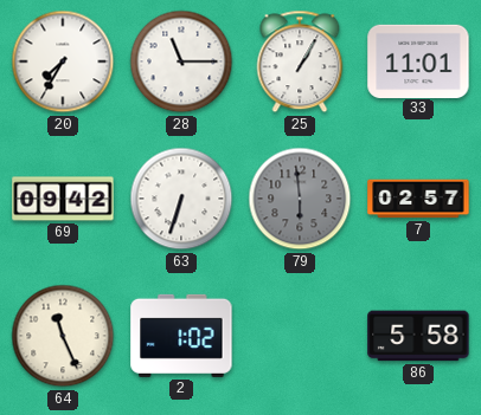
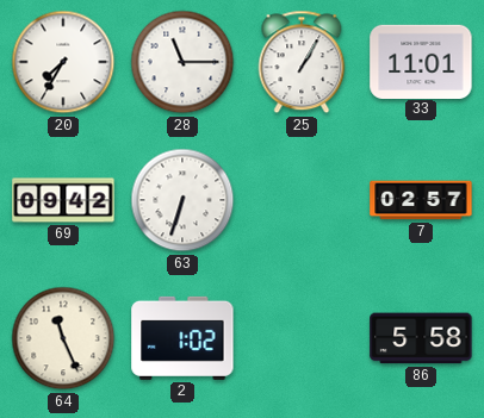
79: 5:59 -> none (300, 199)
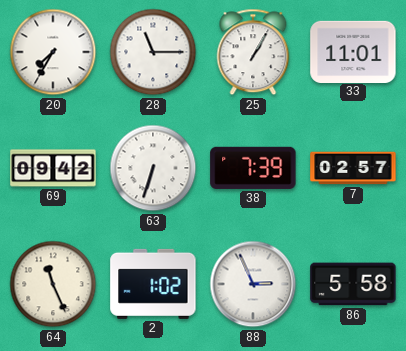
38: none -> 7:39 (253, 168)
88: none -> 2:56 (253, 284)
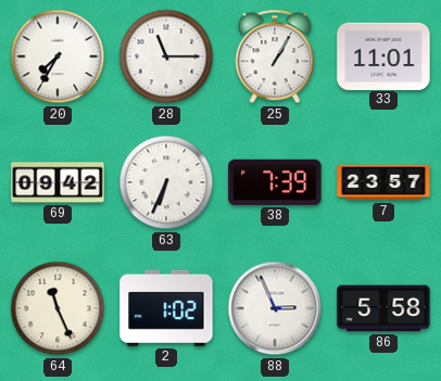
63: 6:33 -> 6:34 (166, 182)
7: 02:57 -> 23:57 (383, 182)
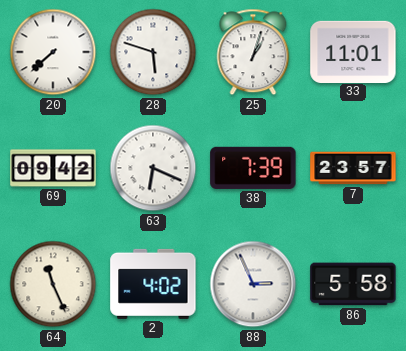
20: 7:35 -> 7:38 (53, 52)
28: 11:15 -> 5:48 (153, 52)
25: 1:05 -> 1:03 (253, 52)
63: 6:34 -> 6:19 (153, 168)
2: 1:02 -> 4:02 (153, 284)
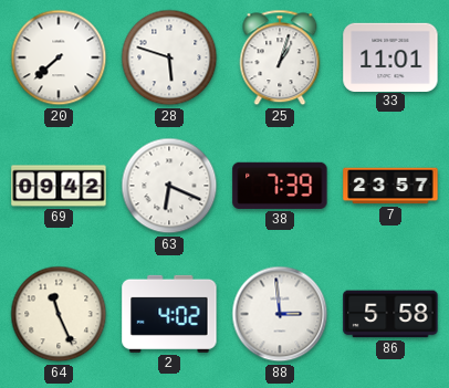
88: 2:56 -> 2:59 (280, 314)
